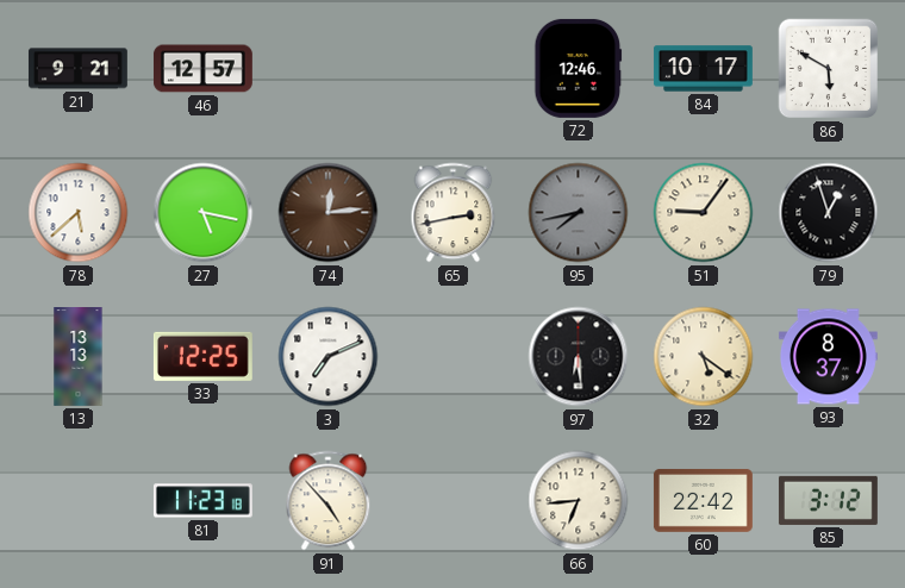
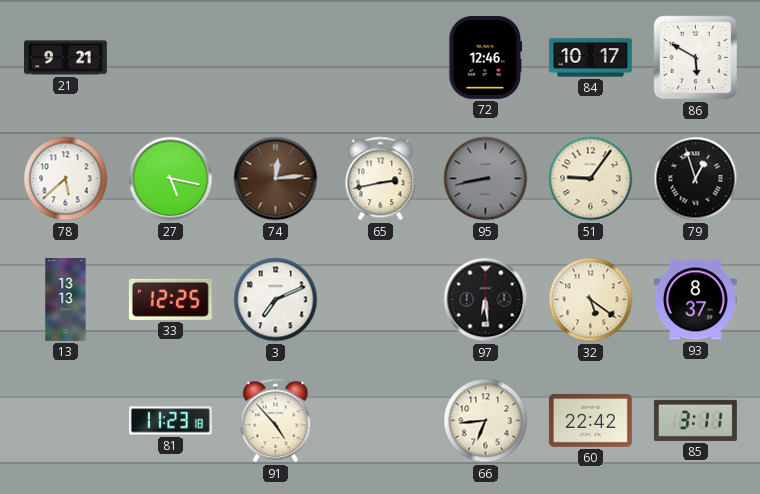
46: 12:57 -> none (202, 69)
95: 7:43 -> 8:43 (486, 179)
85: 3:12 -> 3:11 (695, 420)
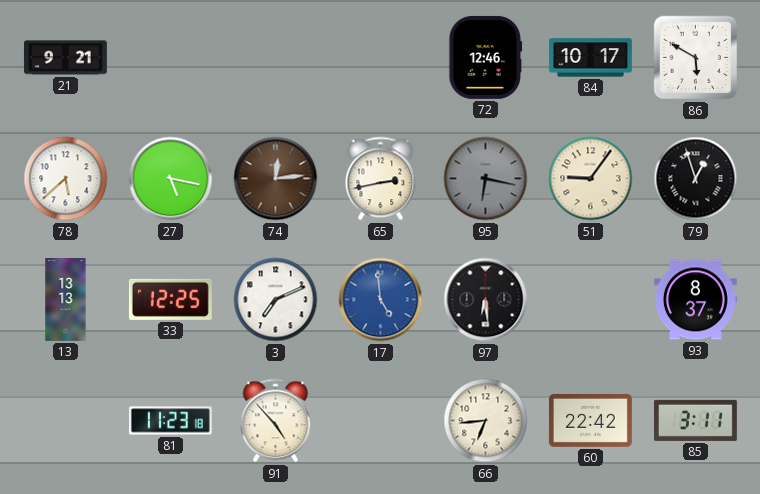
95: 8:43 -> 6:17 (486, 179)
17: none -> 4:59 (381, 300)
32: 5:21 -> none (591, 300)
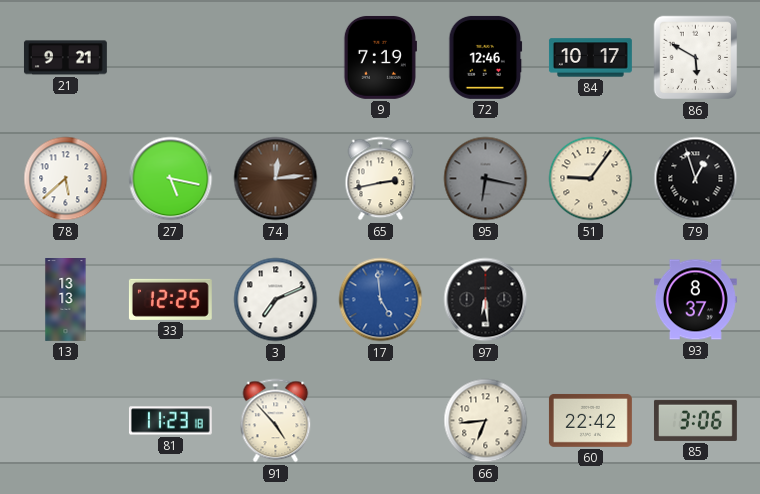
9: none -> 7:19 (380, 57)
85: 3:11 -> 3:06 (695, 420)
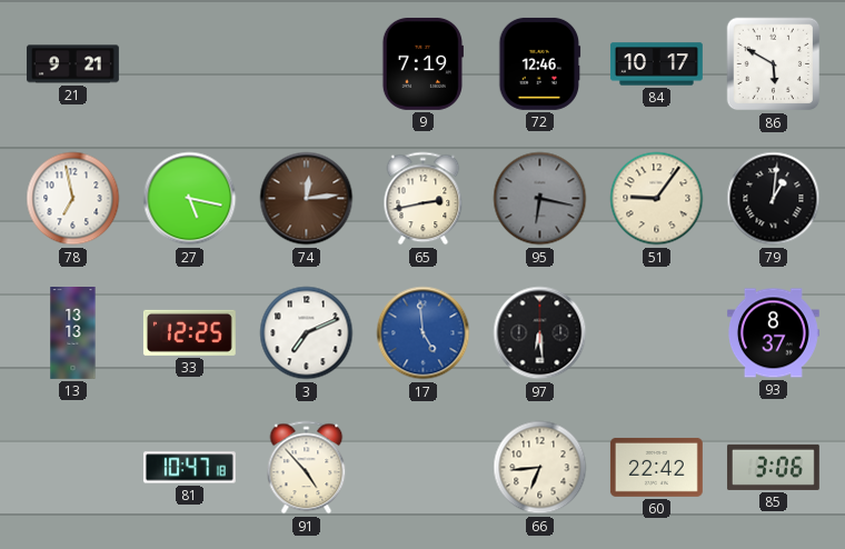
78: 5:38 -> 6:58 (73, 199)
79: 12:57 -> 1:01 (774, 199)
81: 11:23 -> 10:47 (189, 468)
